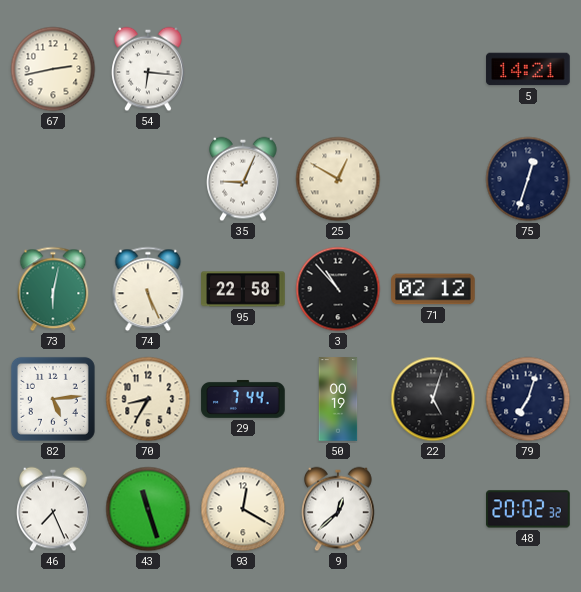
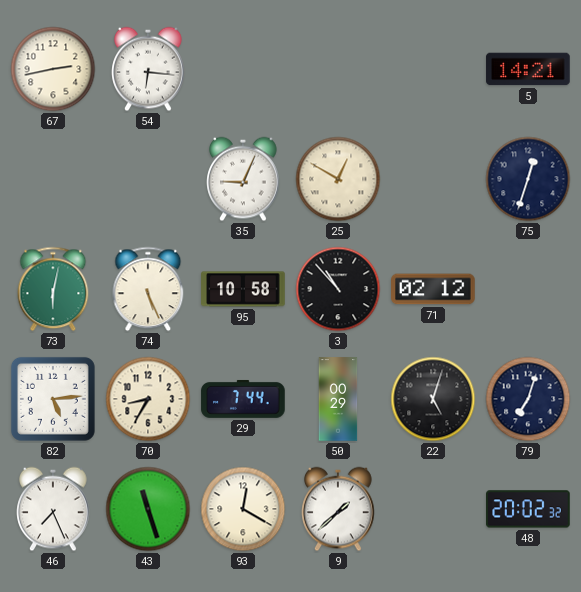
95: 22:58 -> 10:58 (243, 289)
50: 00:19 -> 00:29 (338, 399)
9: 12:38 -> 1:38 (338, 509)
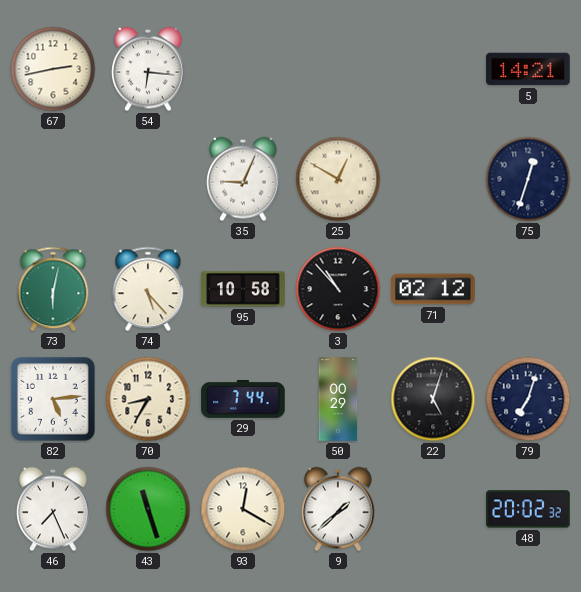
74: 5:26 -> 5:23 (148, 289)
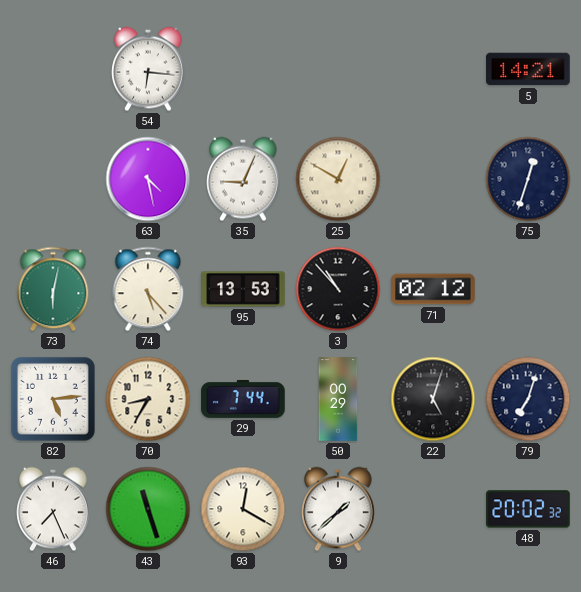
67: 2:43 -> none (53, 69)
63: none -> 4:28 (148, 179)
95: 10:58 -> 13:53 (243, 289)
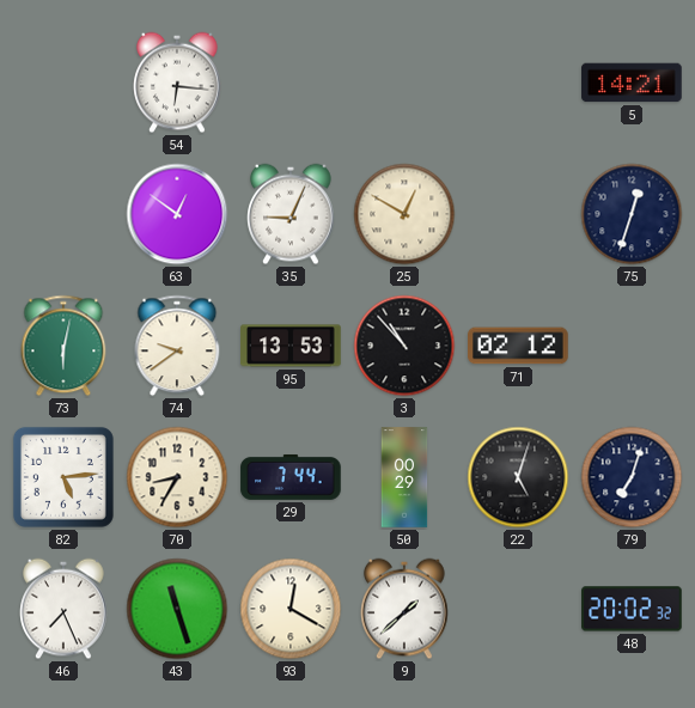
63: 4:28 -> 12:51 (177, 214)
74: 5:23 -> 9:39 (177, 346)
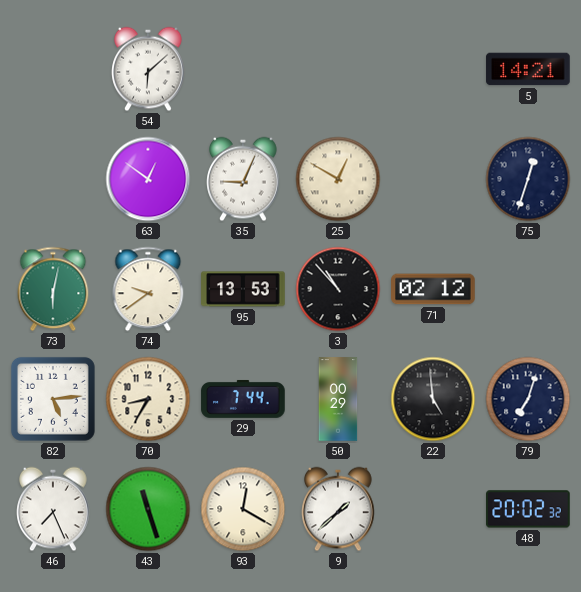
54: 6:16 -> 6:08 (148, 69)
22: 5:03 -> 4:59 (433, 399)
